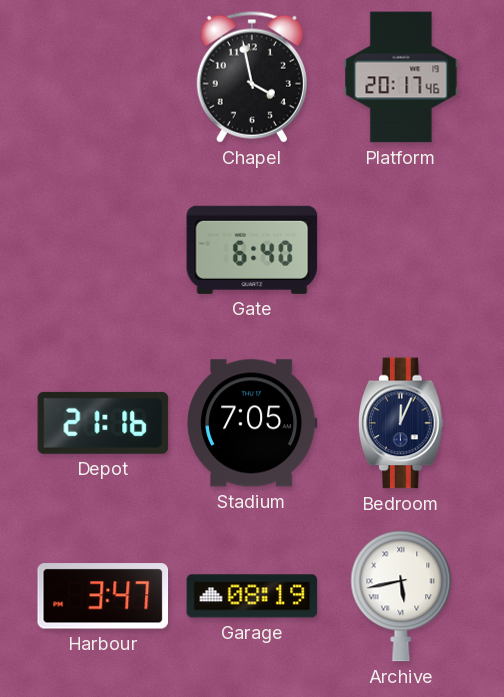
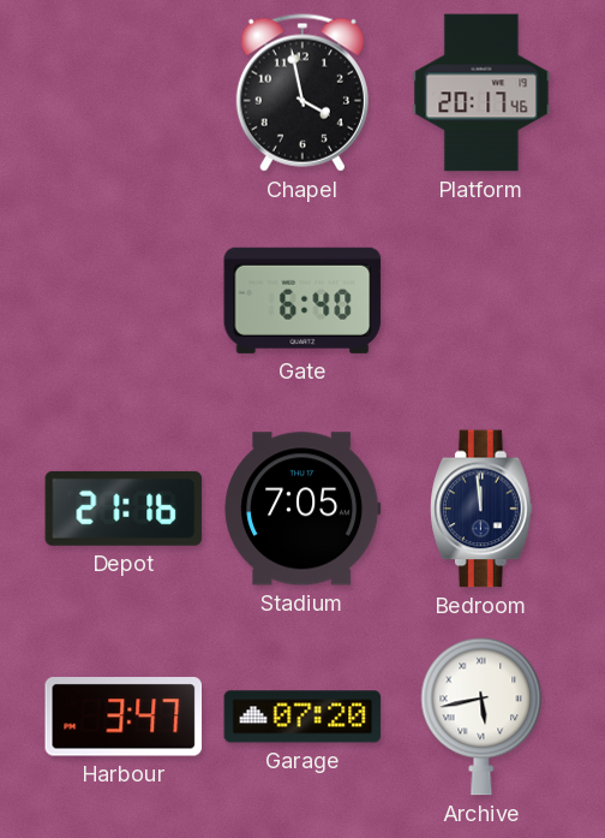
Bedroom: 12:04 -> 11:59 (483, 509)
Garage: 08:19 -> 07:20 (302, 717)
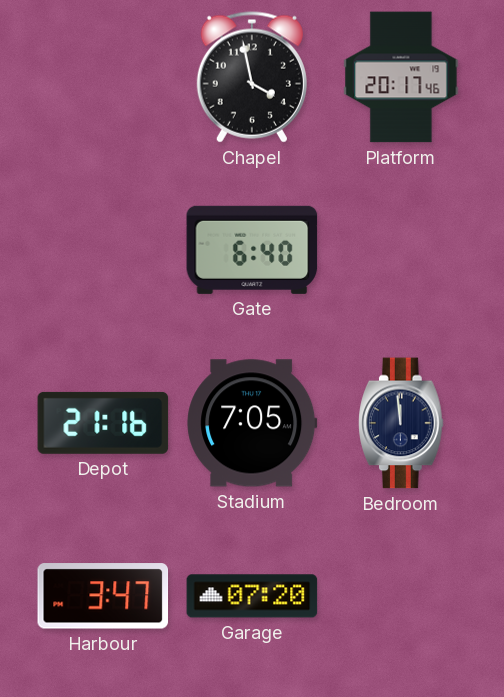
Archive: 5:43 -> none (481, 717)
